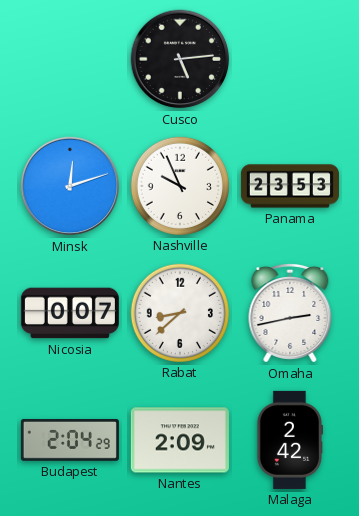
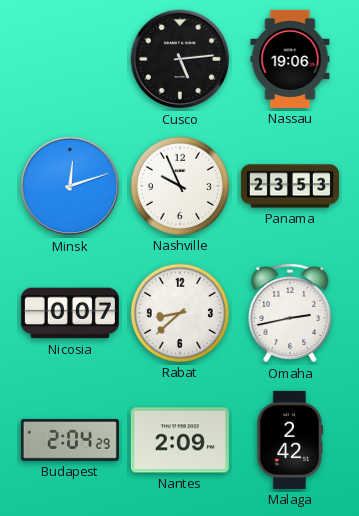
Nassau: none -> 19:06 (290, 59)
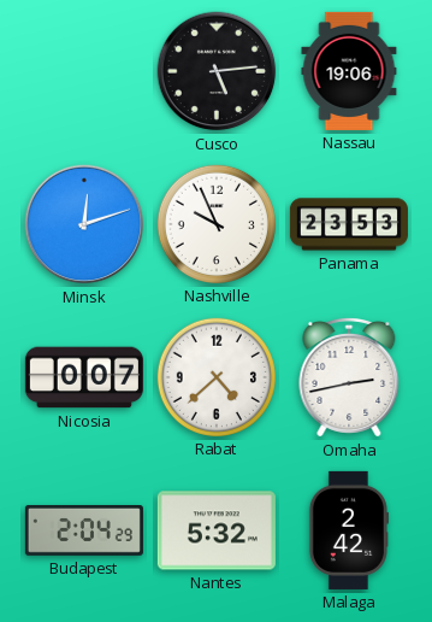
Rabat: 8:38 -> 4:38 (217, 377)
Nantes: 2:09 -> 5:32 (217, 530)
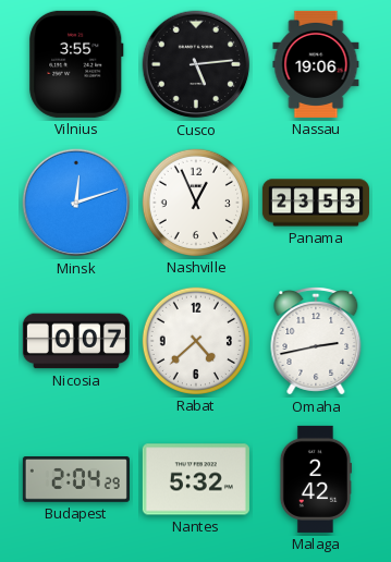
Vilnius: none -> 3:55 (76, 64)
Nashville: 9:56 -> 12:56 (196, 203)
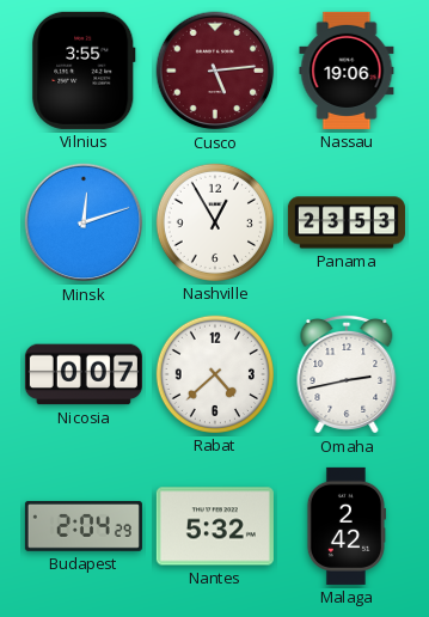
Cusco dial: black -> burgundy (215, 71)
Nashville: 12:56 -> 12:55 (215, 222)
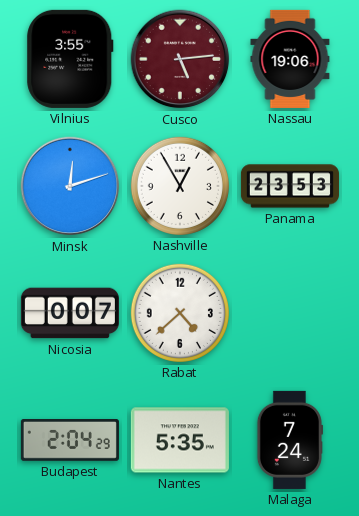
Omaha: 2:43 -> none (347, 374)
Nantes: 5:32 -> 5:35 (180, 440)
Malaga: 2:42 -> 7:24 (289, 440)
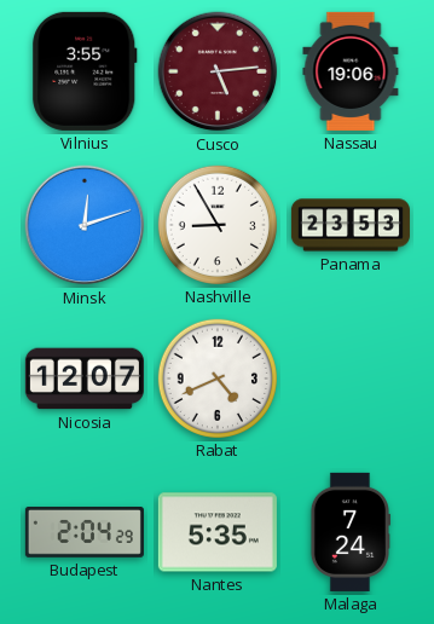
Nashville: 12:55 -> 8:55 (218, 225)
Nicosia: 0:07 -> 12:07 (85, 379)
Rabat: 4:38 -> 4:41 (218, 379)
